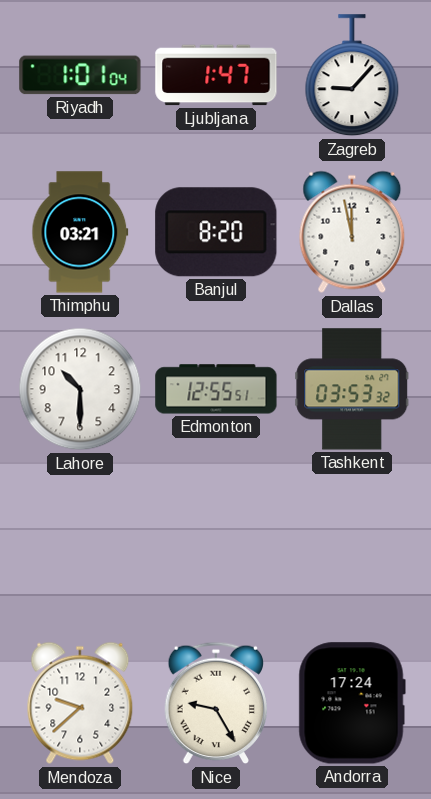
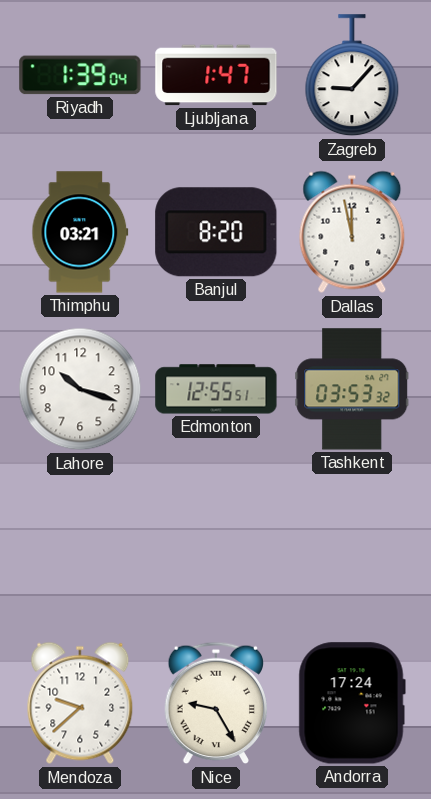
Riyadh: 1:01 -> 1:39 (80, 75)
Lahore: 10:30 -> 10:18 (80, 389)
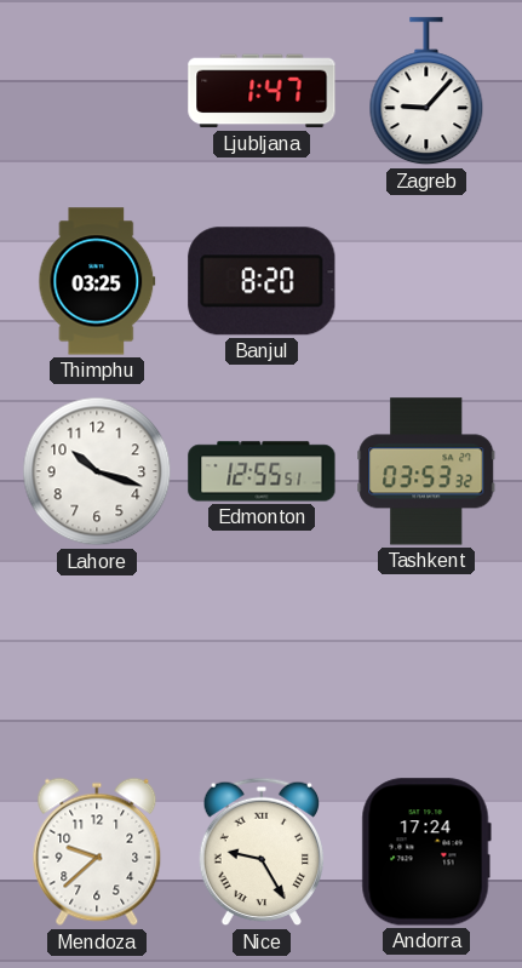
Riyadh: 1:39 -> none (80, 75)
Thimphu: 03:21 -> 03:25 (97, 281)
Dallas: 11:58 -> none (352, 232)
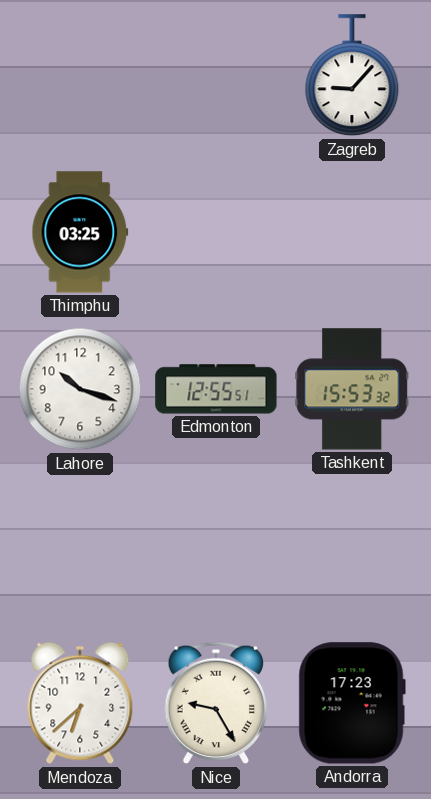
Ljubljana: 1:47 -> none (262, 91)
Banjul: 8:20 -> none (262, 281)
Tashkent: 03:53 -> 15:53 (352, 389)
Mendoza: 9:38 -> 6:38 (80, 703)
Andorra: 17:24 -> 17:23 (352, 703)
